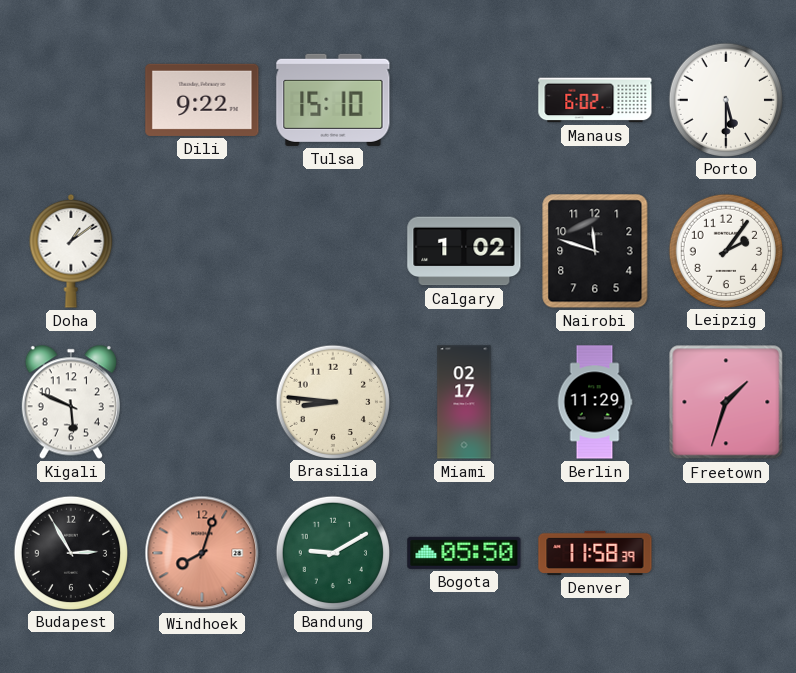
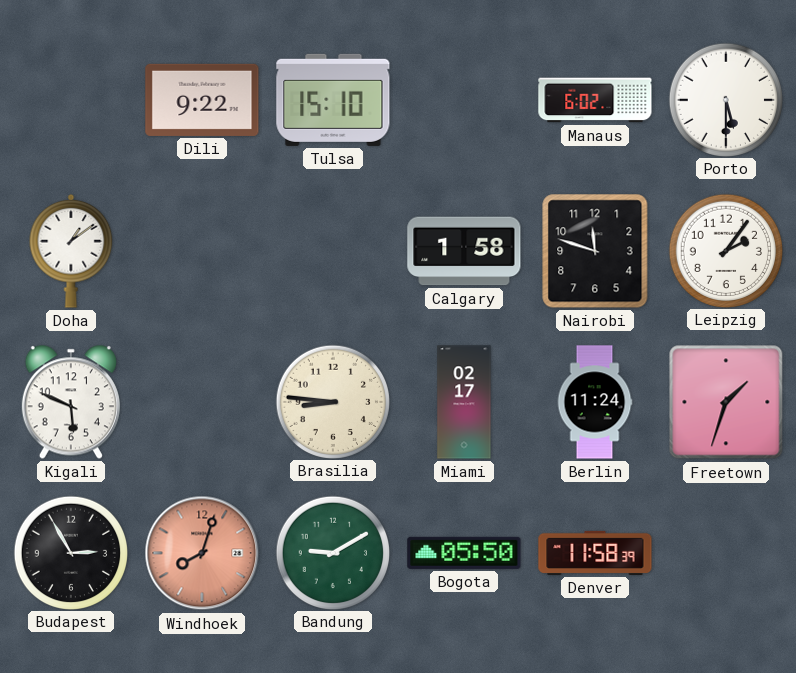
Calgary: 1:02 -> 1:58 (464, 251)
Berlin: 11:29 -> 11:24 (595, 402)
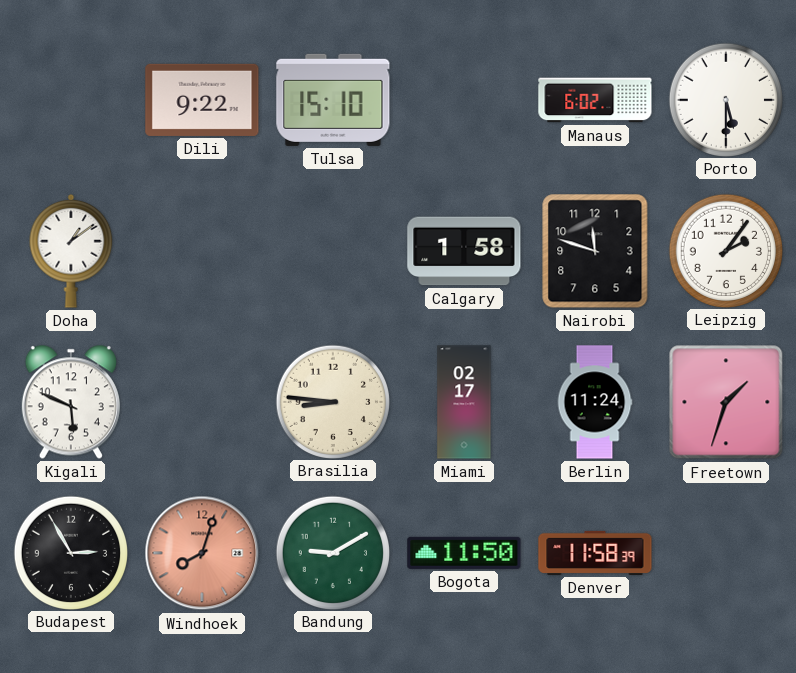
Bogota: 05:50 -> 11:50 (464, 553)
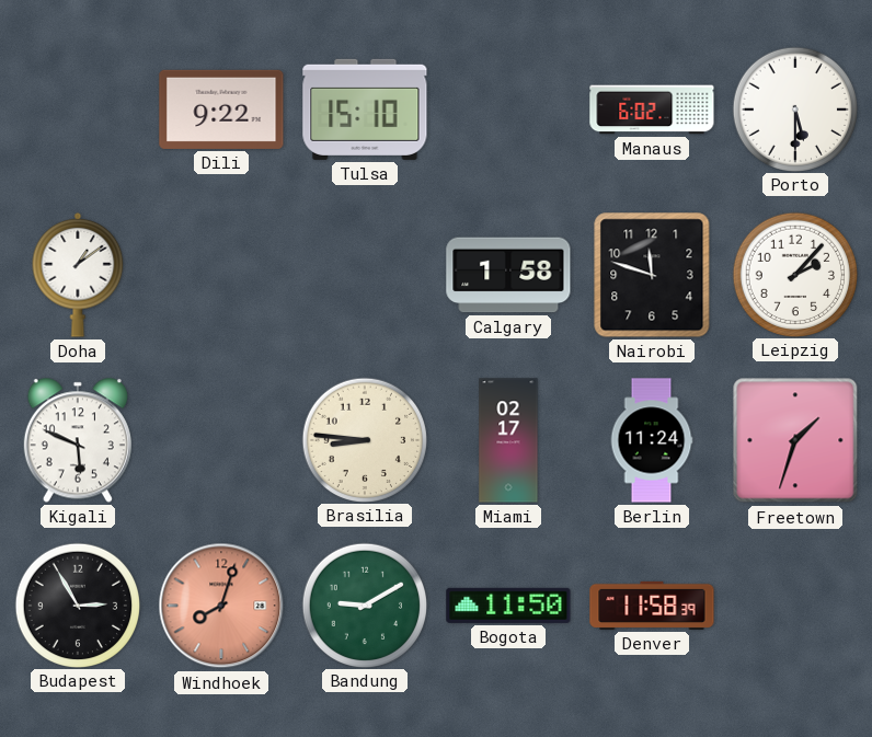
Leipzig: 2:06 -> 2:07 (794, 274)
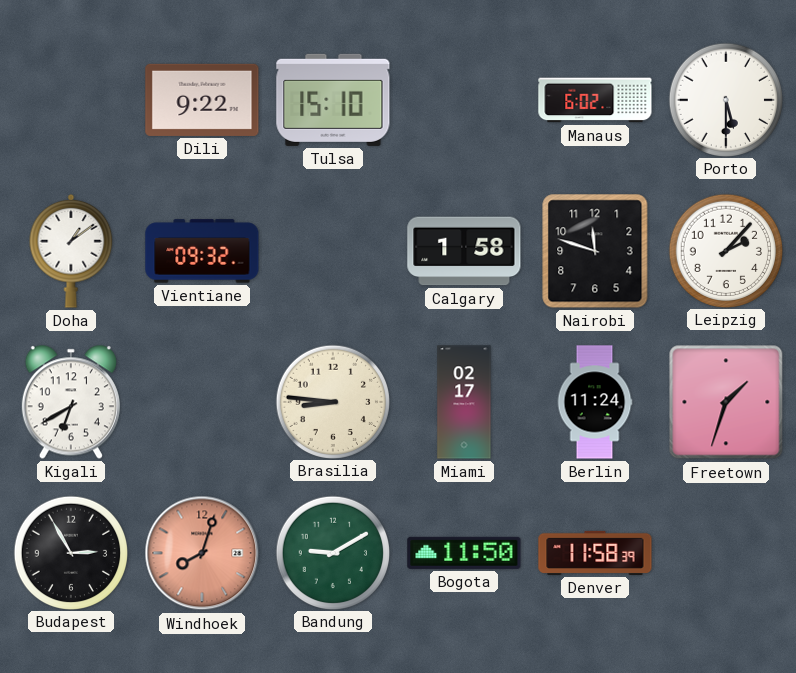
Vientiane: none -> 09:32 (202, 251)
Kigali: 5:49 -> 6:40 (71, 402)
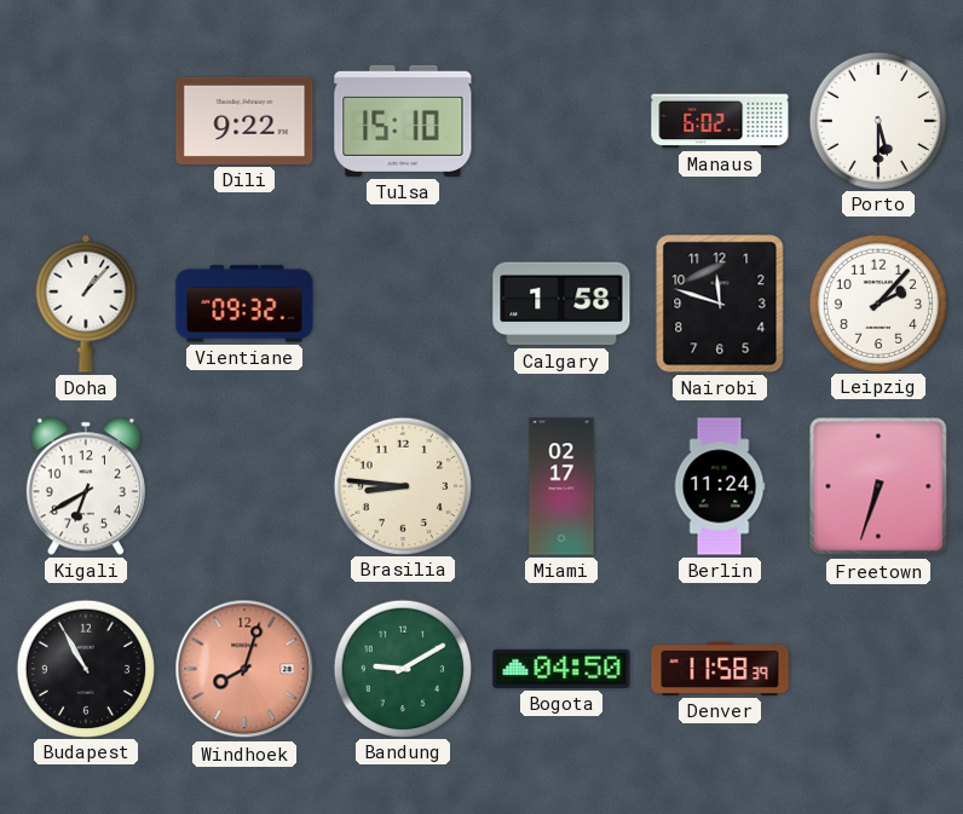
Doha: 1:09 -> 1:07 (86, 304)
Freetown: 1:33 -> 6:33 (878, 486)
Budapest: 2:55 -> 10:55 (85, 668)
Bogota: 11:50 -> 04:50 (561, 669)
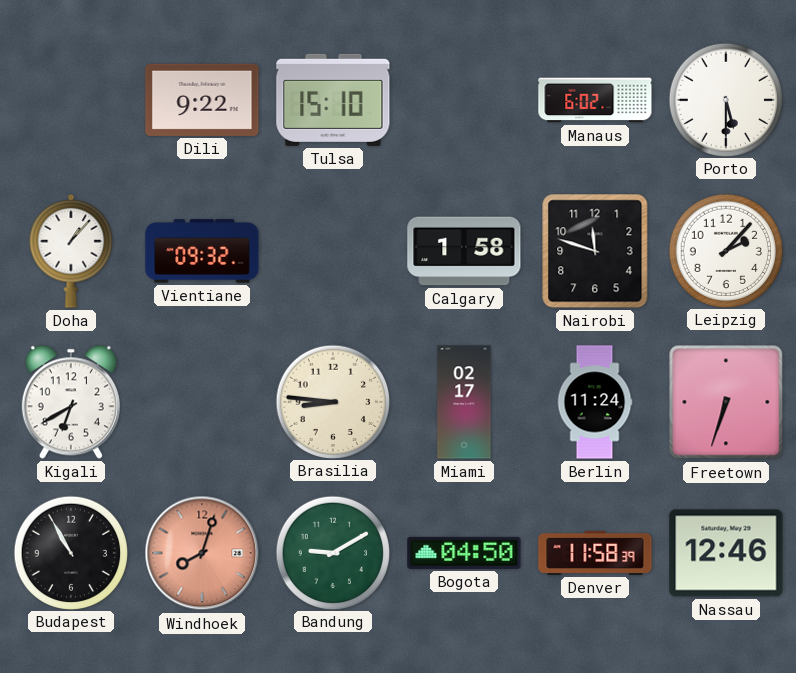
Nassau: none -> 12:46 (726, 553)
